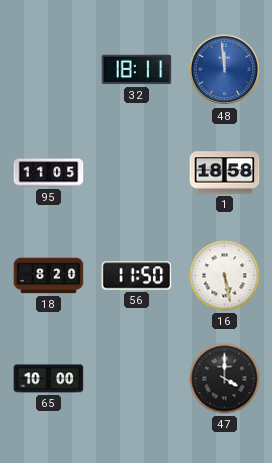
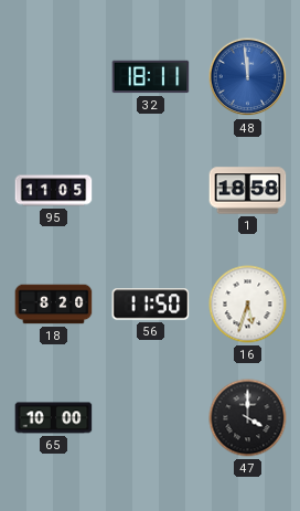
16: 5:28 -> 5:33 (248, 305)
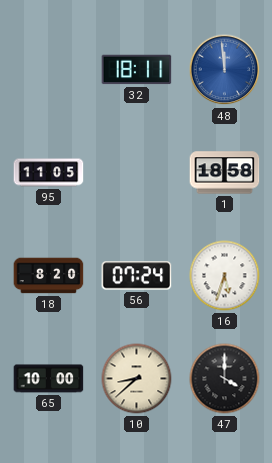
56: 11:50 -> 07:24 (137, 276)
10: none -> 8:38 (137, 379)
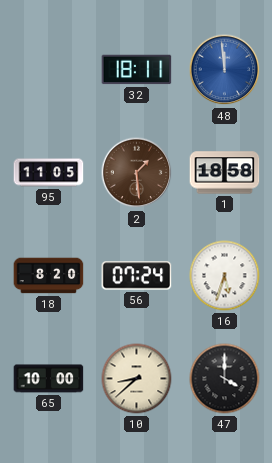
2: none -> 1:29 (137, 173)
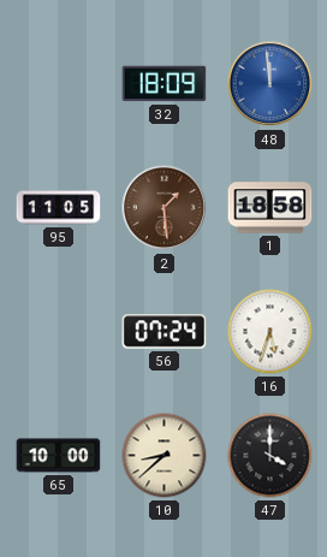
32: 18:11 -> 18:09 (165, 84)
18: 8:20 -> none (49, 276)
